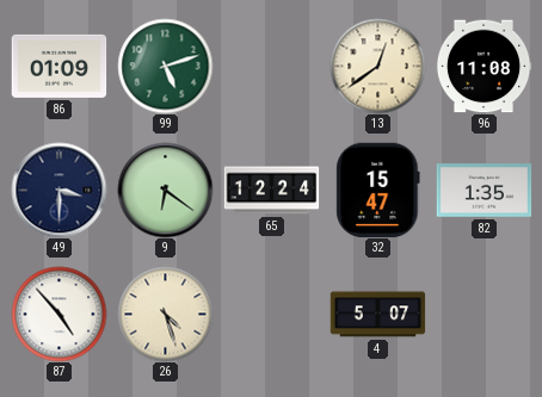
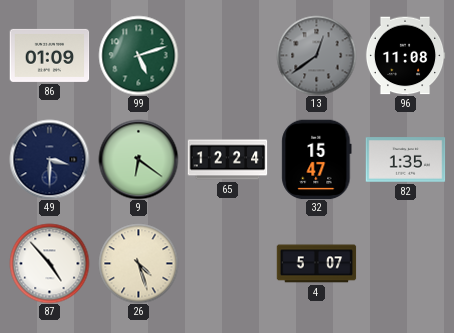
13 dial: cream -> grey (316, 55)
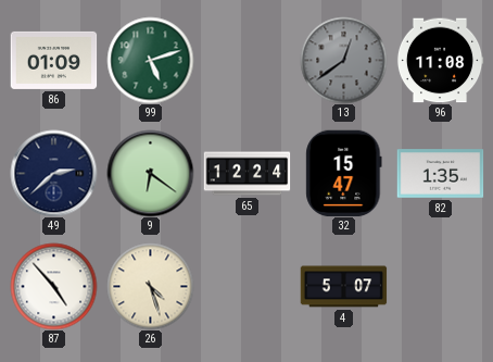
49: 3:30 -> 2:38 (53, 173)
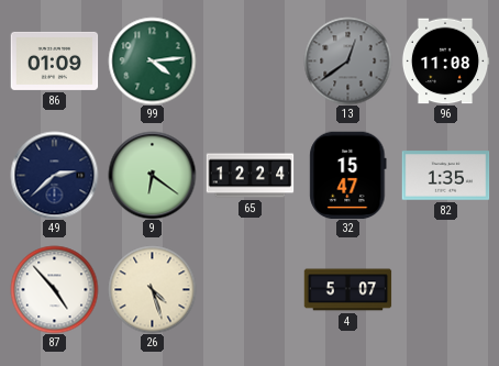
99: 5:12 -> 4:14 (152, 60)
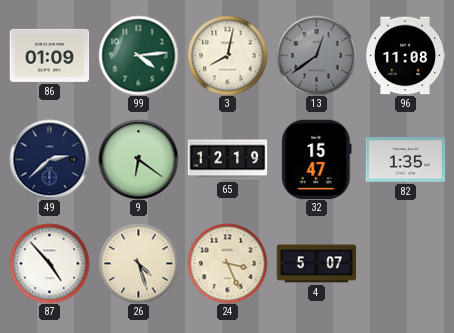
3: none -> 8:02 (227, 55)
65: 12:24 -> 12:19 (227, 160)
24: none -> 3:26 (227, 263)
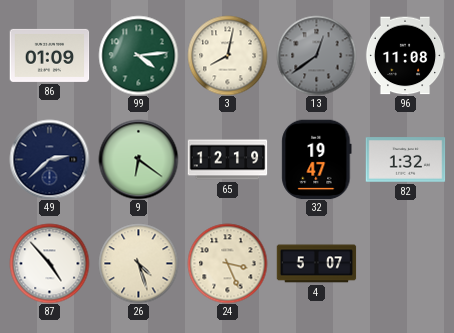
32: 15:47 -> 19:47 (317, 159)
82: 1:35 -> 1:32 (405, 160)
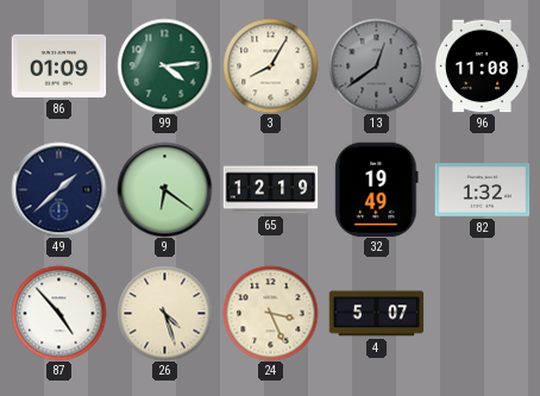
3: 8:02 -> 8:05 (270, 65)
49: 2:38 -> 1:38 (58, 189)
32: 19:47 -> 19:49 (377, 189)
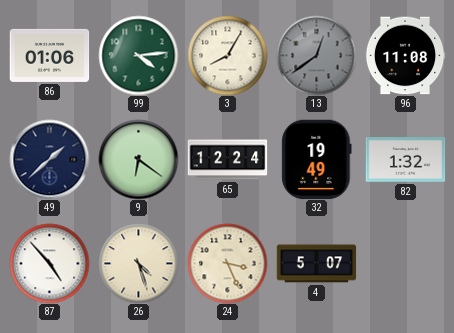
86: 01:09 -> 01:06 (49, 55)
65: 12:19 -> 12:24 (227, 160)
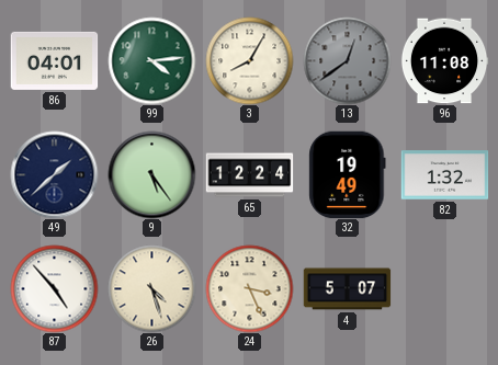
86: 01:06 -> 04:01 (54, 60)
9: 6:21 -> 5:24 (151, 174)
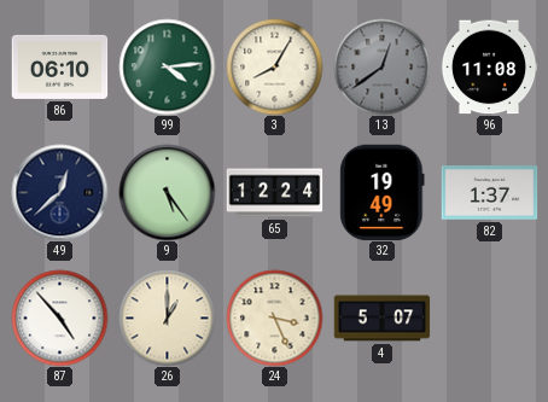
86: 04:01 -> 06:10 (59, 66)
49: 1:38 -> 12:38 (59, 192)
82: 1:32 -> 1:37 (489, 193)
26: 4:27 -> 1:00 (167, 317)
